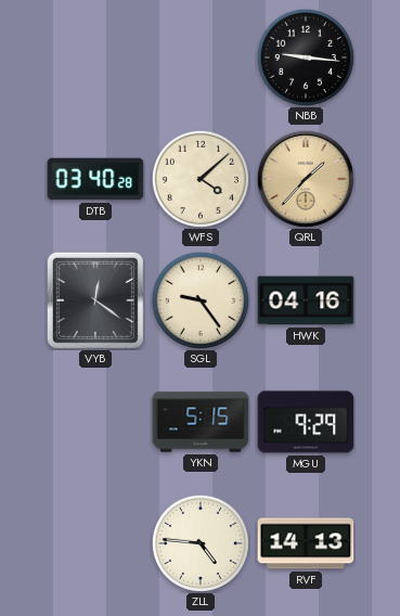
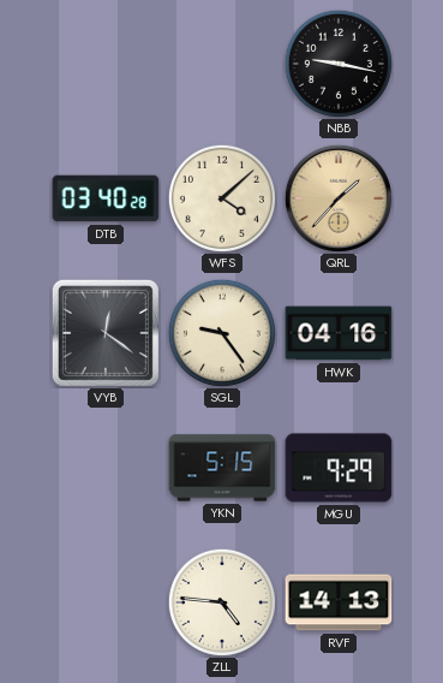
NBB: 9:16 -> 9:17 (339, 64)
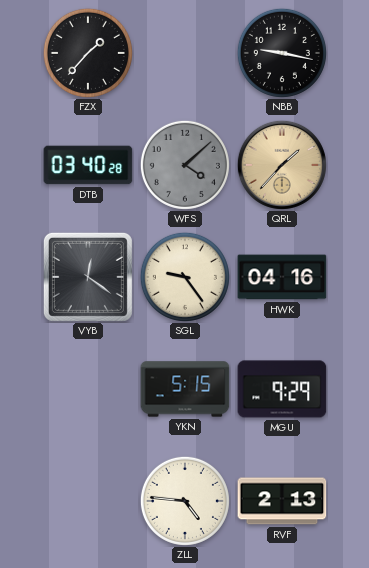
FZX: none -> 1:37 (88, 53)
WFS dial: cream -> grey (185, 165)
RVF: 14:13 -> 2:13 (282, 501)
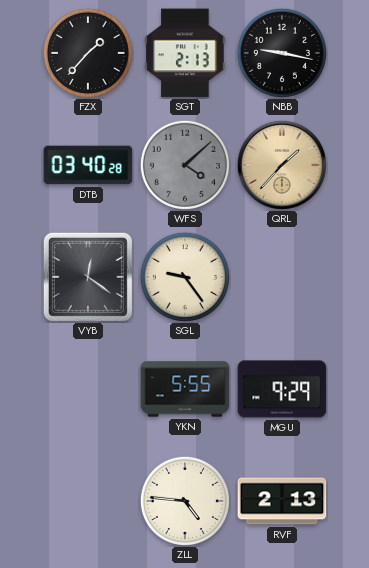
SGT: none -> 2:13 (185, 53)
HWK: 04:16 -> none (282, 277)
YKN: 5:15 -> 5:55 (185, 389)
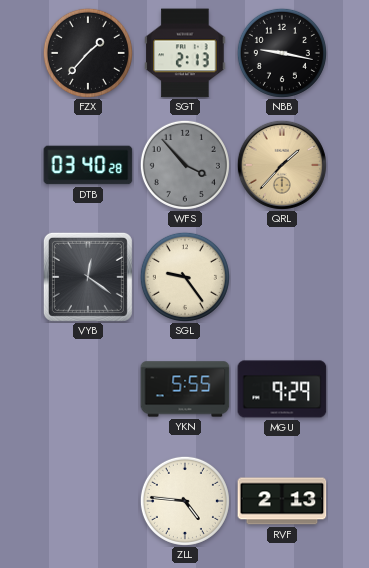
WFS: 4:08 -> 3:53 (185, 165)
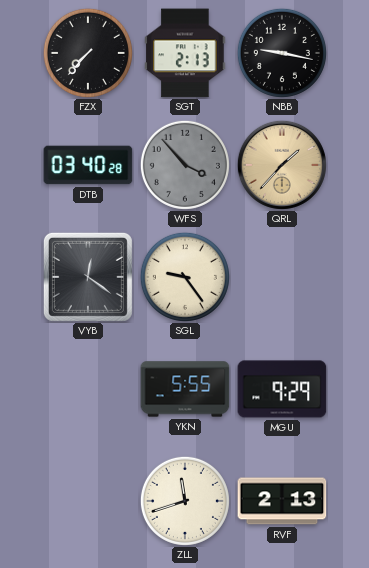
FZX: 1:37 -> 7:37 (88, 53)
ZLL: 4:46 -> 11:42 (185, 501)
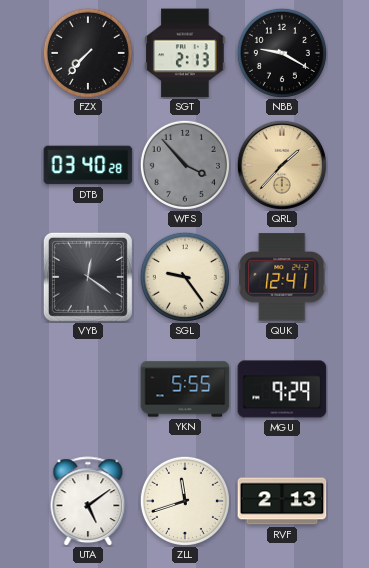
NBB: 9:17 -> 9:20 (282, 53)
QUK: none -> 12:41 (282, 277)
UTA: none -> 5:09 (88, 501)
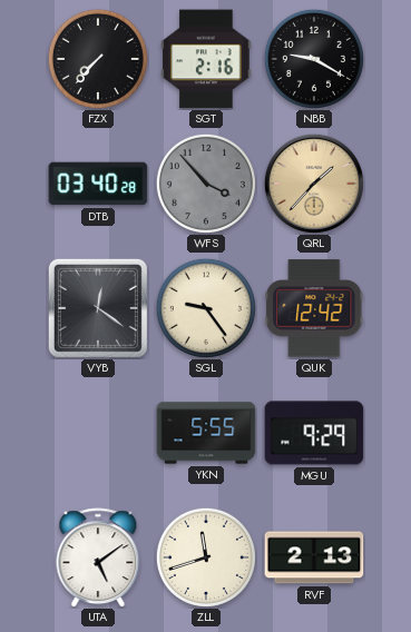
SGT: 2:13 -> 2:16 (206, 59)
QUK: 12:41 -> 12:42 (314, 308)
